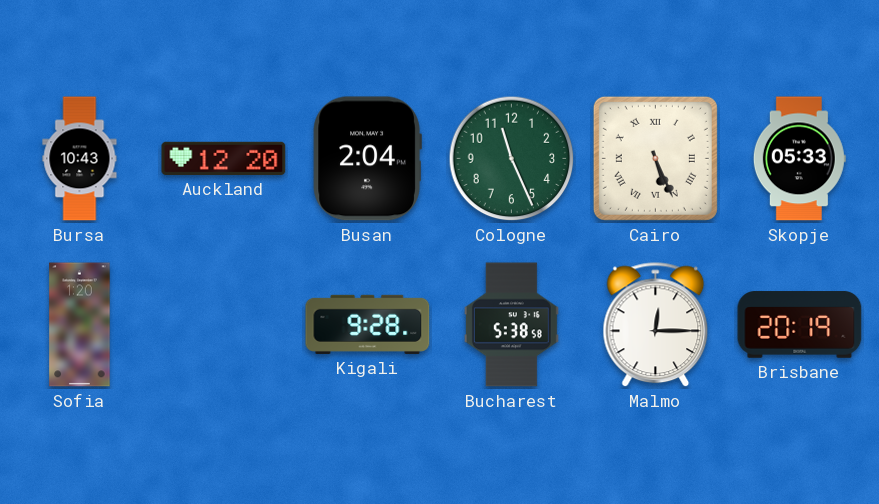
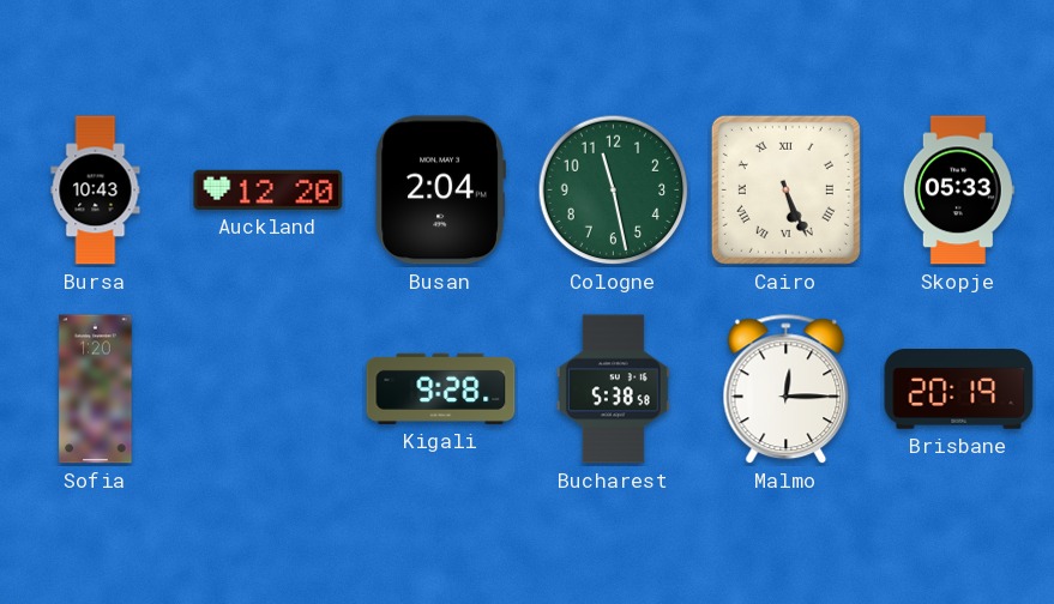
Cologne: 11:26 -> 11:28 (614, 191)
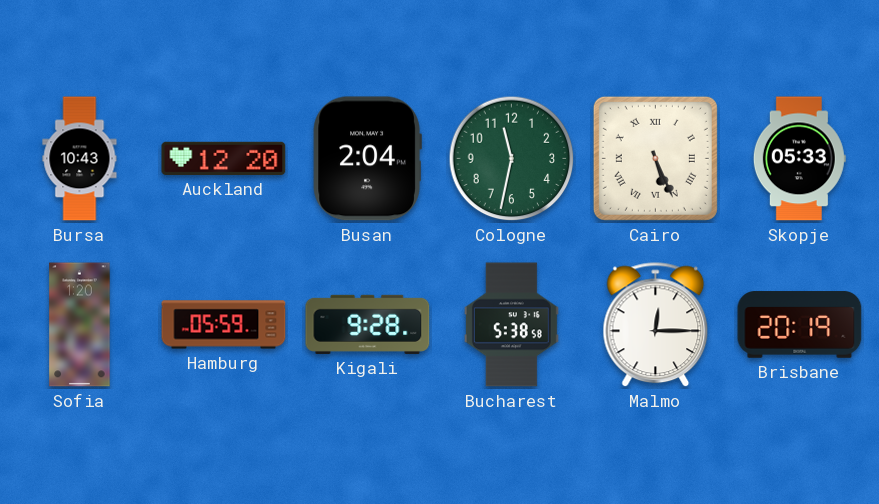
Cologne: 11:28 -> 11:32 (512, 159)
Hamburg: none -> 05:59 (224, 325)
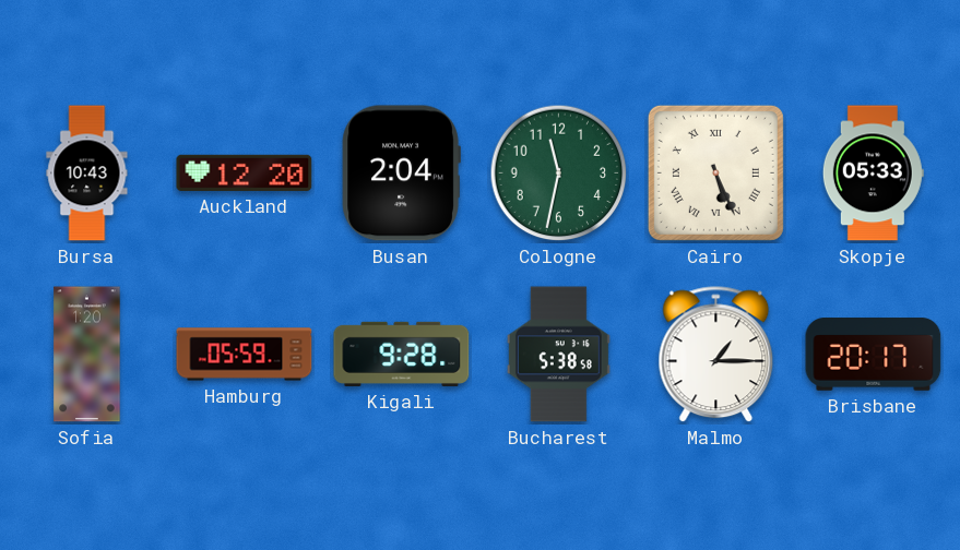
Malmo: 12:15 -> 1:15 (716, 355)
Brisbane: 20:19 -> 20:17 (874, 355)
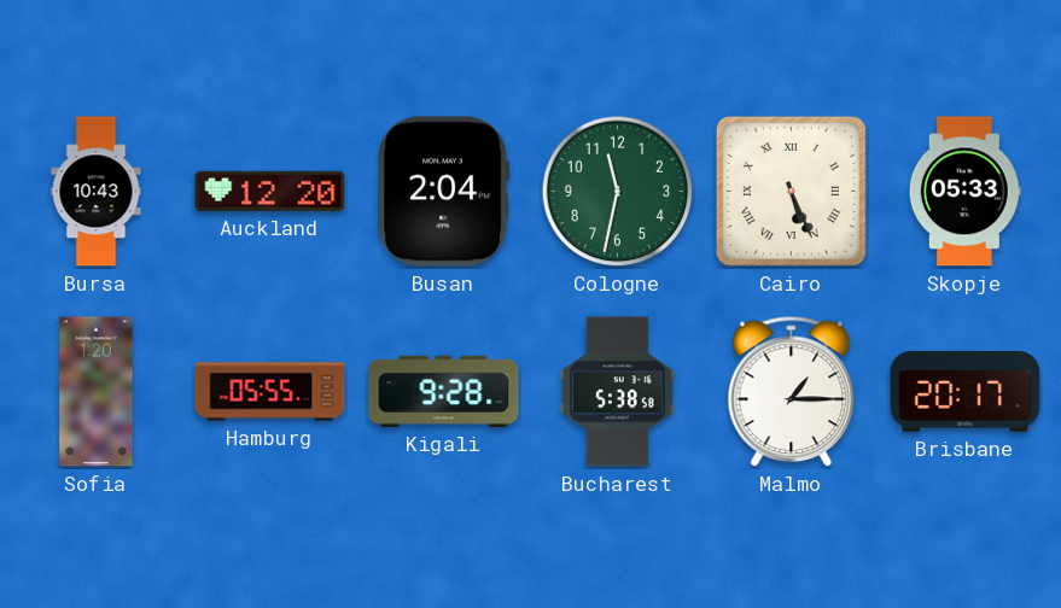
Hamburg: 05:59 -> 05:55 (270, 392)
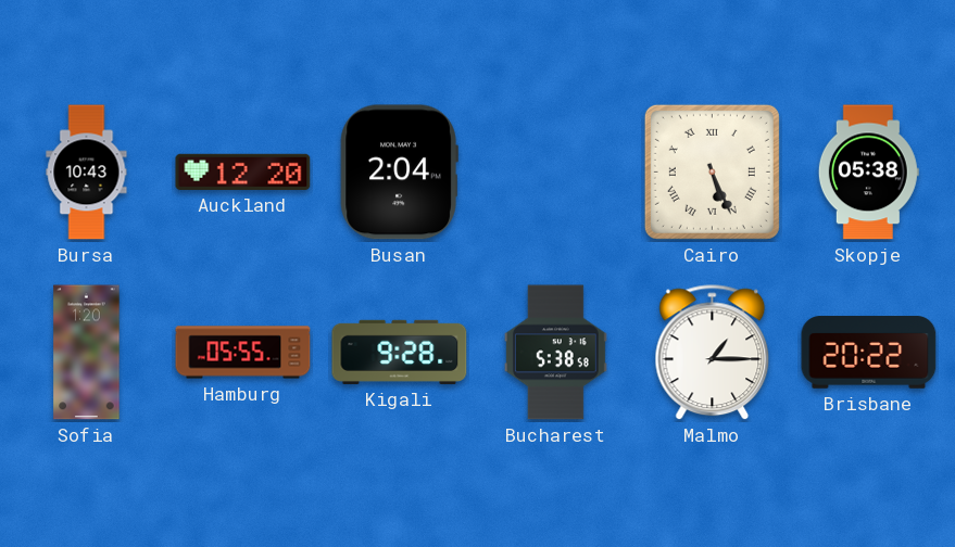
Cologne: 11:32 -> none (618, 192)
Skopje: 05:33 -> 05:38 (868, 173)
Brisbane: 20:17 -> 20:22 (869, 353)
